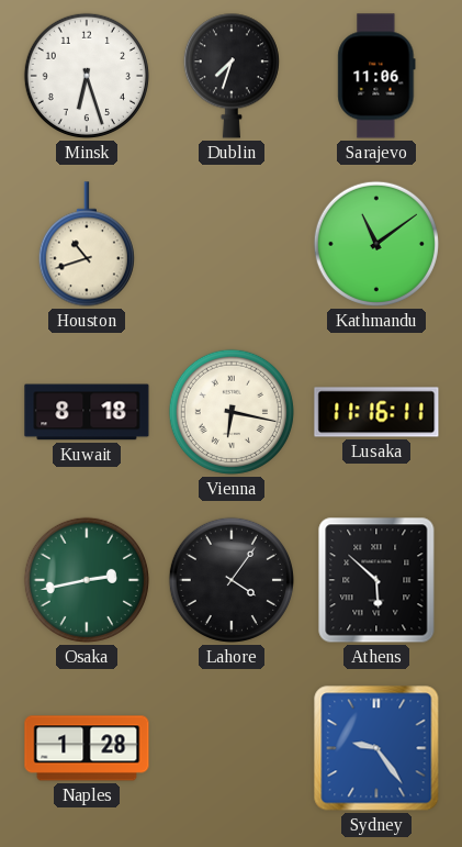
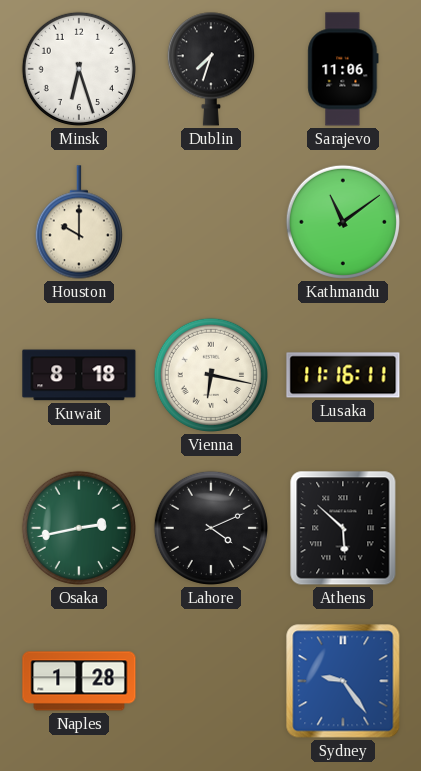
Houston: 10:42 -> 10:00 (79, 222)
Lahore: 4:06 -> 4:11 (211, 528)
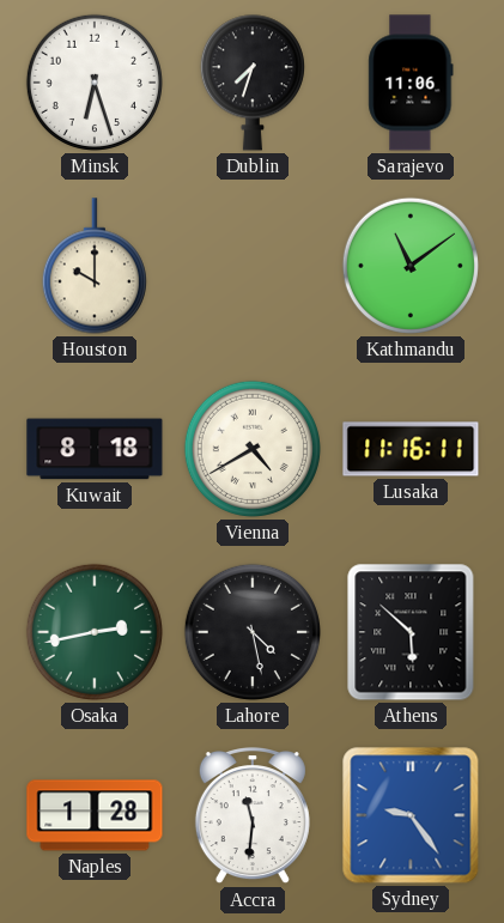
Vienna: 6:17 -> 4:40 (253, 449)
Lahore: 4:11 -> 4:28 (253, 632)
Accra: none -> 11:31 (253, 816)
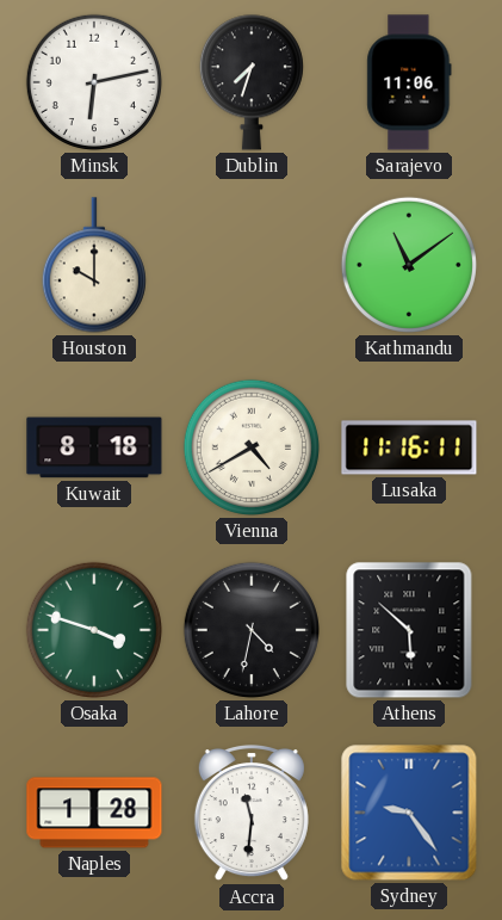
Minsk: 6:27 -> 6:13 (94, 82)
Osaka: 2:43 -> 3:48 (94, 630)
Lahore: 4:28 -> 4:32 (252, 630)
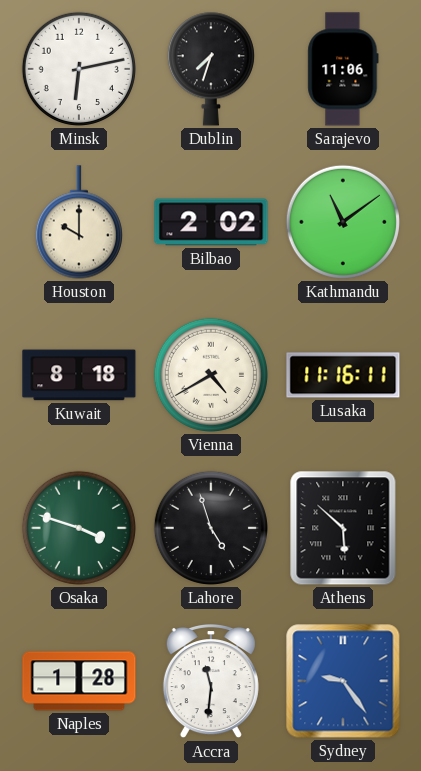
Bilbao: none -> 2:02 (211, 222)
Lahore: 4:32 -> 4:57 (211, 528)
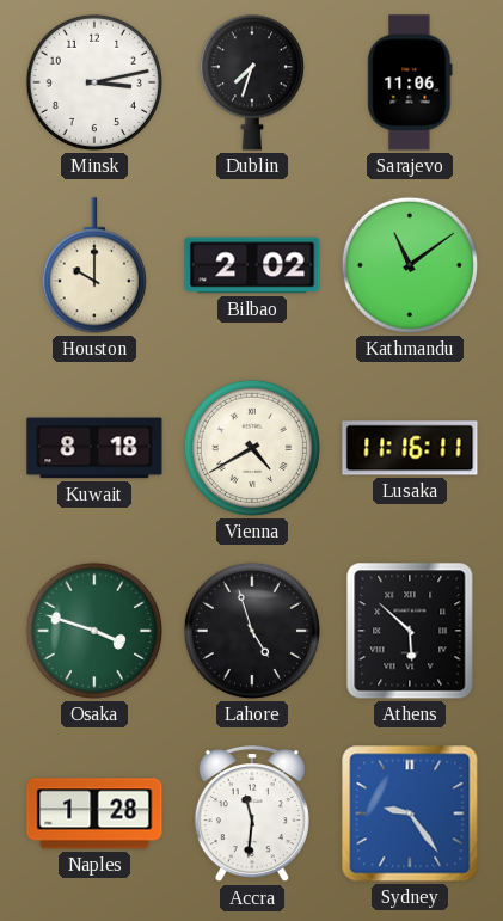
Minsk: 6:13 -> 3:13 (94, 82)
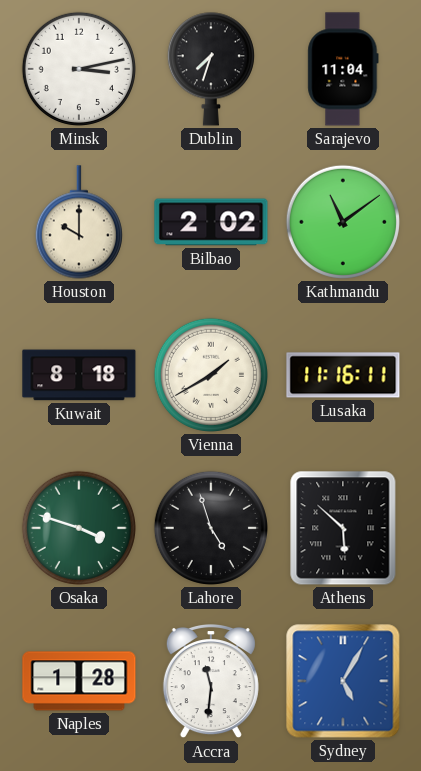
Sarajevo: 11:06 -> 11:04 (343, 69)
Vienna: 4:40 -> 1:40 (211, 375)
Sydney: 9:24 -> 5:05 (343, 681)
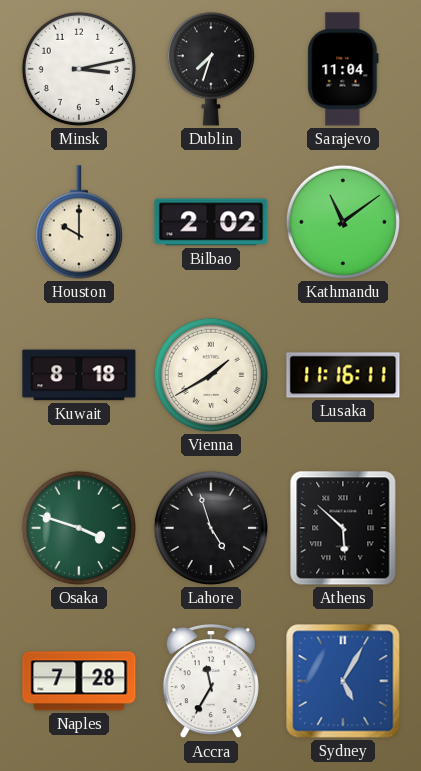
Naples: 1:28 -> 7:28 (79, 681)
Accra: 11:31 -> 11:35 (211, 682)
